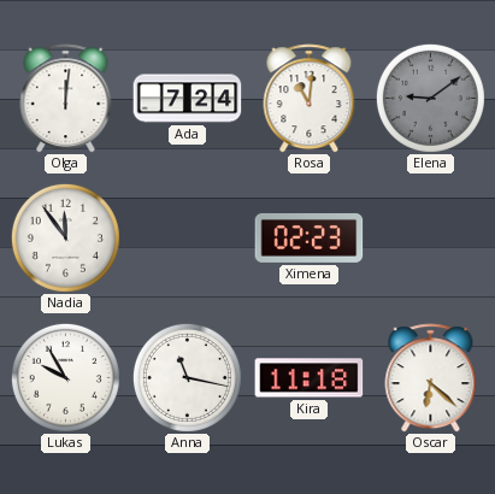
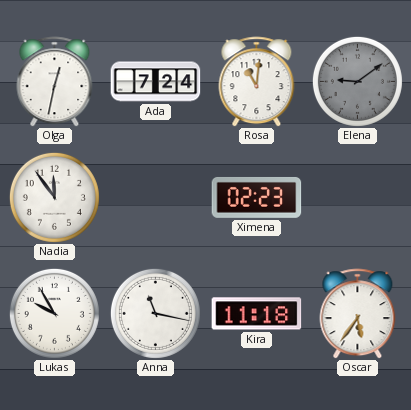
Olga: 12:01 -> 12:32 (55, 82)
Oscar: 6:22 -> 5:36 (358, 314)
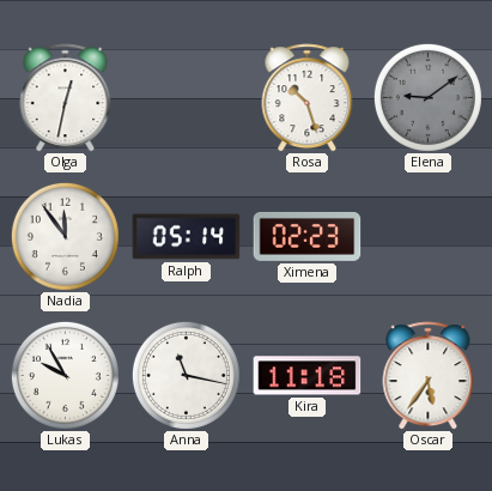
Ada: 7:24 -> none (156, 82)
Rosa: 11:01 -> 10:27 (308, 98)
Ralph: none -> 05:14 (187, 237)
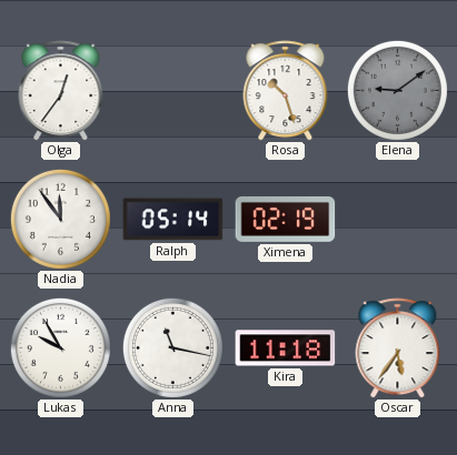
Olga: 12:32 -> 12:36 (61, 91)
Ximena: 02:23 -> 02:19 (286, 219)
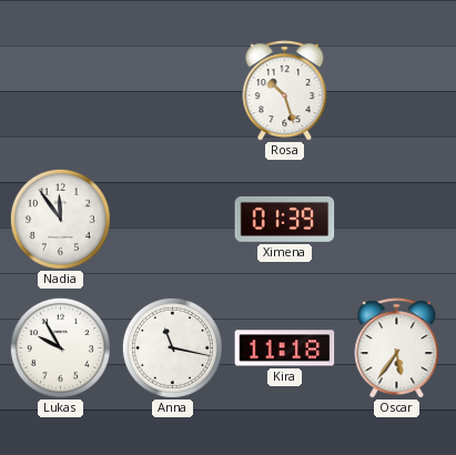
Olga: 12:36 -> none (61, 91)
Elena: 9:09 -> none (397, 90)
Ralph: 05:14 -> none (173, 220)
Ximena: 02:19 -> 01:39 (285, 219)
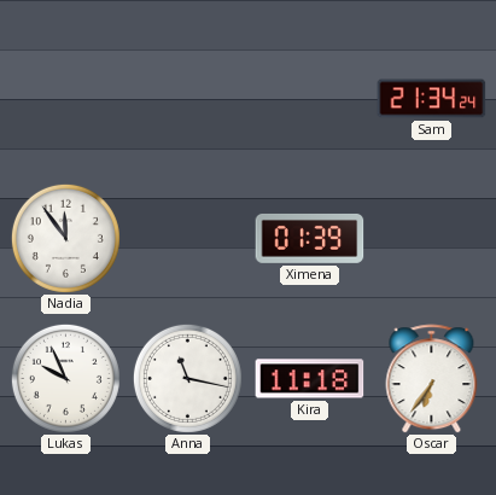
Rosa: 10:27 -> none (285, 91)
Sam: none -> 21:34 (432, 99)
Lukas: 9:55 -> 9:56 (65, 378)
Oscar: 5:36 -> 6:36 (432, 379)
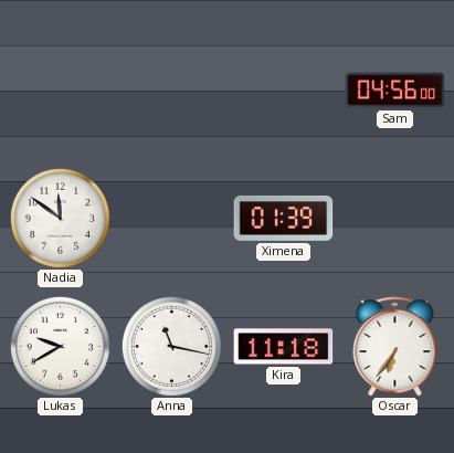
Sam: 21:34 -> 04:56 (395, 91)
Nadia: 11:54 -> 11:51 (60, 218)
Lukas: 9:56 -> 9:40 (60, 346)
